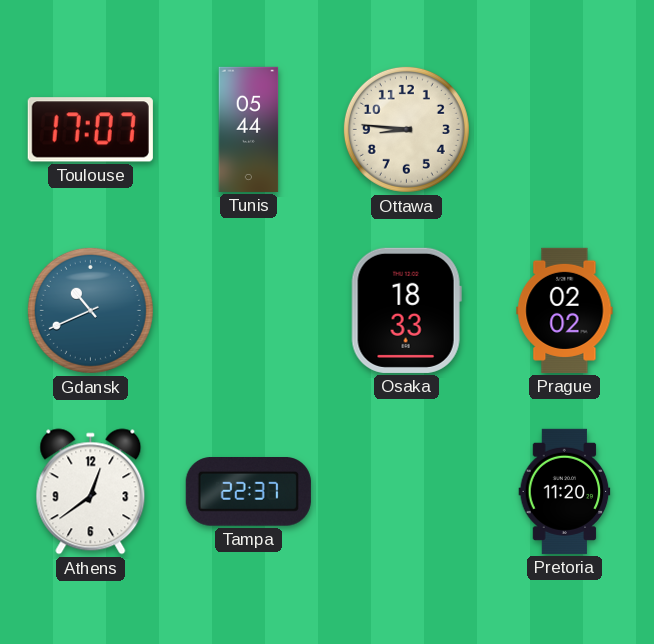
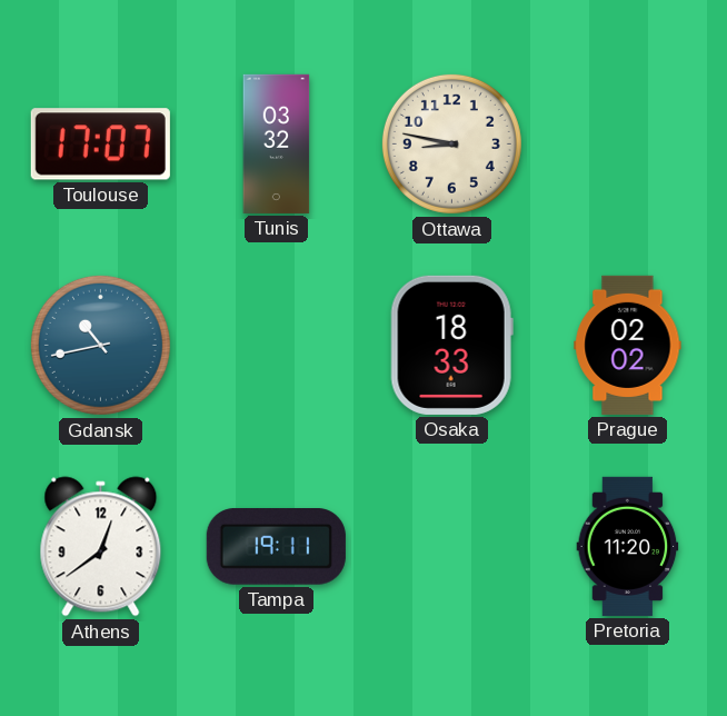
Tunis: 05:44 -> 03:32 (277, 143)
Ottawa: 8:46 -> 8:47 (451, 143)
Gdansk: 10:41 -> 10:43 (100, 345)
Tampa: 22:37 -> 19:11 (276, 547)
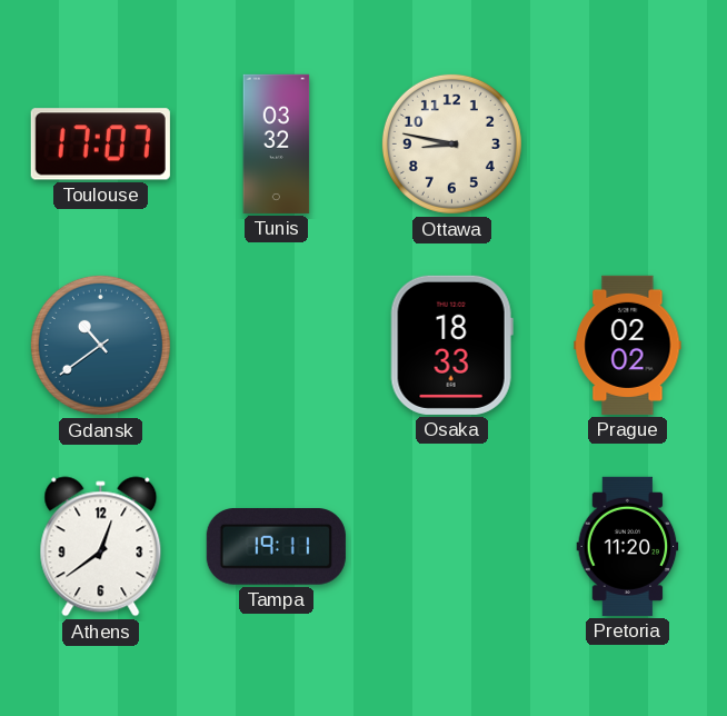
Gdansk: 10:43 -> 10:39 (100, 345)
